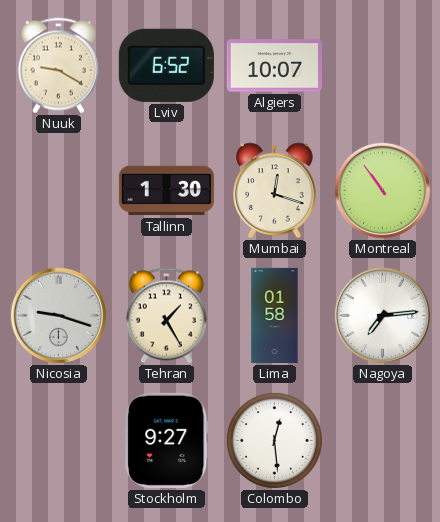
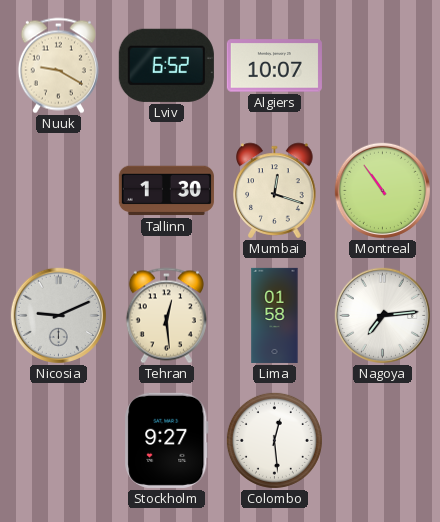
Nicosia: 9:18 -> 9:11 (58, 315)
Tehran: 1:25 -> 12:29 (166, 316)
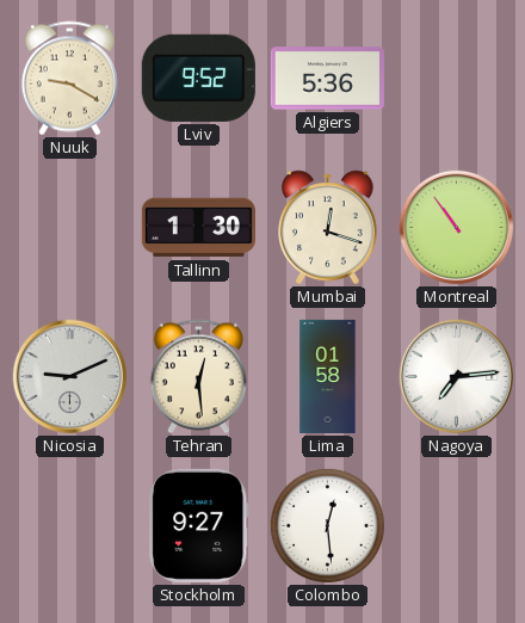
Lviv: 6:52 -> 9:52 (198, 78)
Algiers: 10:07 -> 5:36 (327, 79)
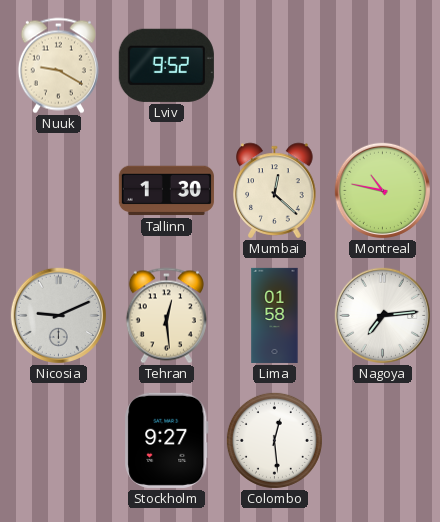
Algiers: 5:36 -> none (327, 79)
Mumbai: 12:18 -> 12:22 (275, 191)
Montreal: 10:54 -> 10:47 (382, 190)
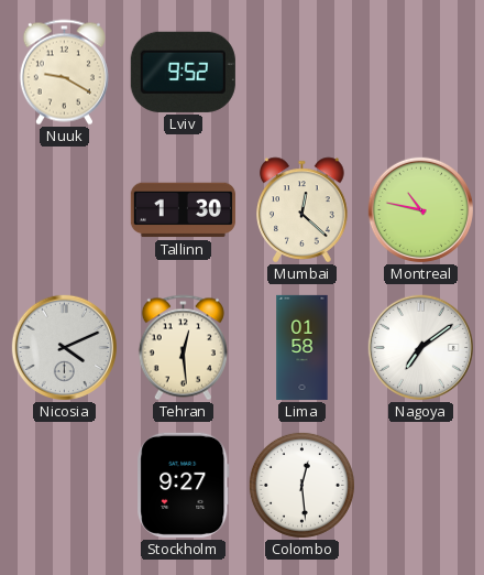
Nicosia: 9:11 -> 4:11 (64, 347)
Nagoya: 7:14 -> 7:09 (420, 347)
